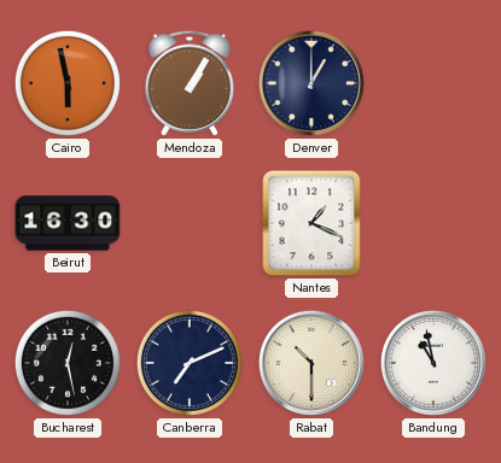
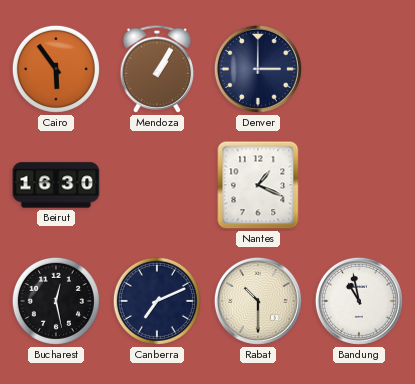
Cairo: 5:58 -> 5:54 (56, 69)
Denver: 1:00 -> 3:00 (258, 69)
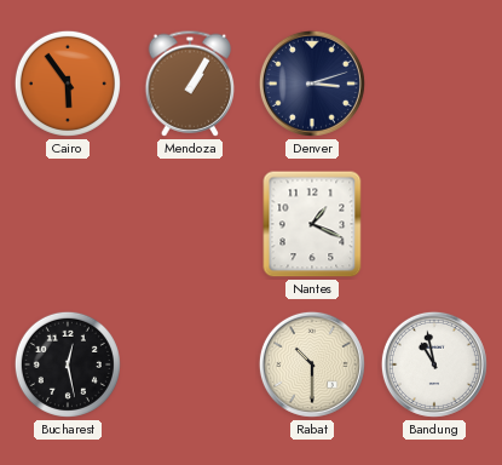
Denver: 3:00 -> 3:12 (312, 84)
Beirut: 16:30 -> none (56, 185)
Canberra: 7:11 -> none (157, 301)
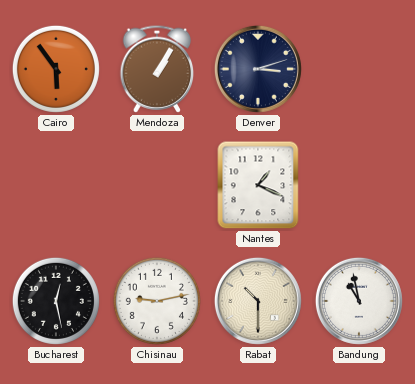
Chisinau: none -> 9:13 (157, 301)
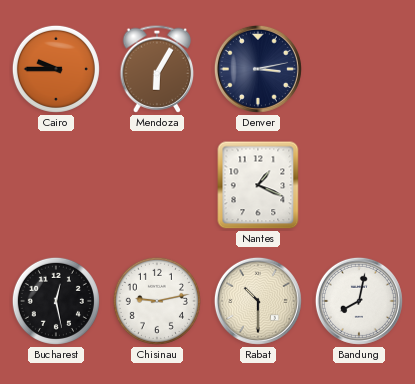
Cairo: 5:54 -> 9:45 (56, 69)
Mendoza: 1:05 -> 6:05 (157, 69)
Denver: 3:12 -> 3:13 (258, 69)
Bandung: 10:58 -> 8:02 (359, 301)
